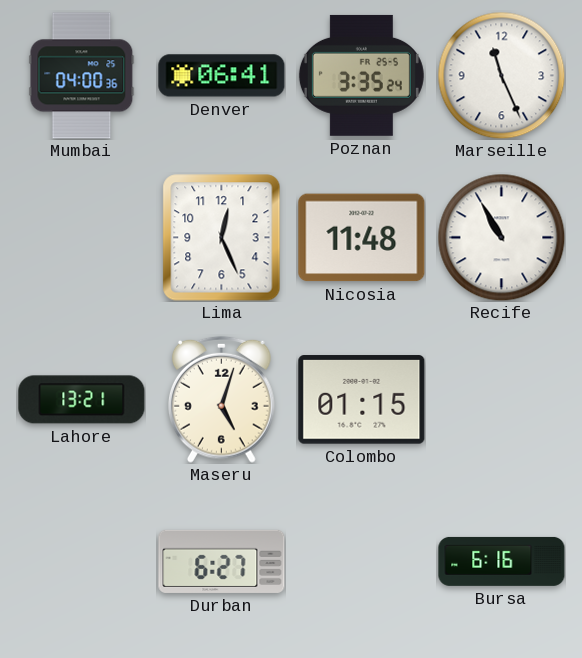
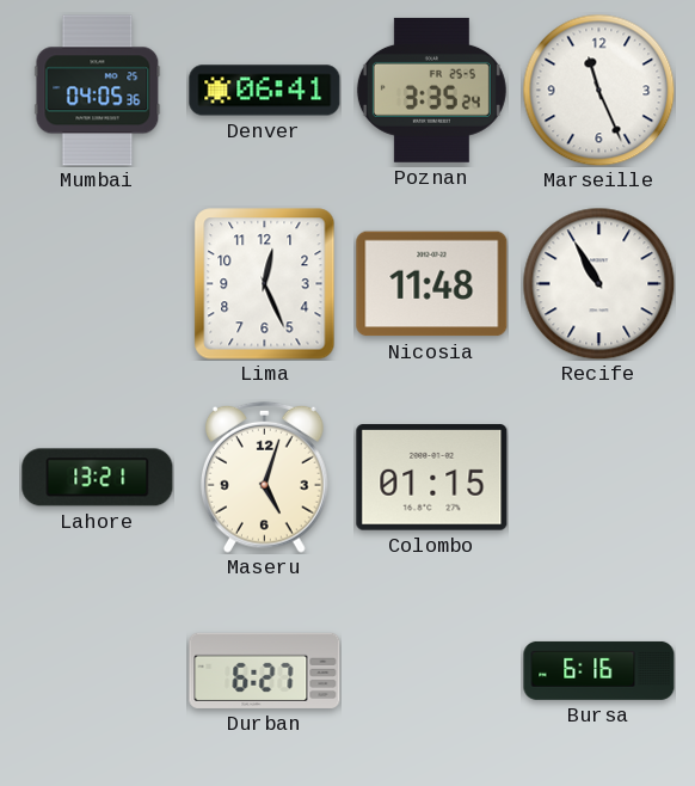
Mumbai: 04:00 -> 04:05 (98, 91)
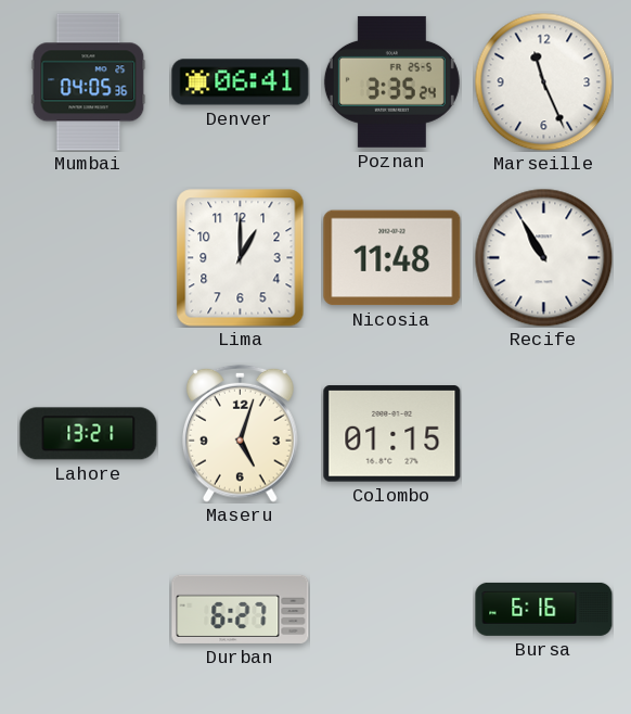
Lima: 12:26 -> 1:00 (241, 258)
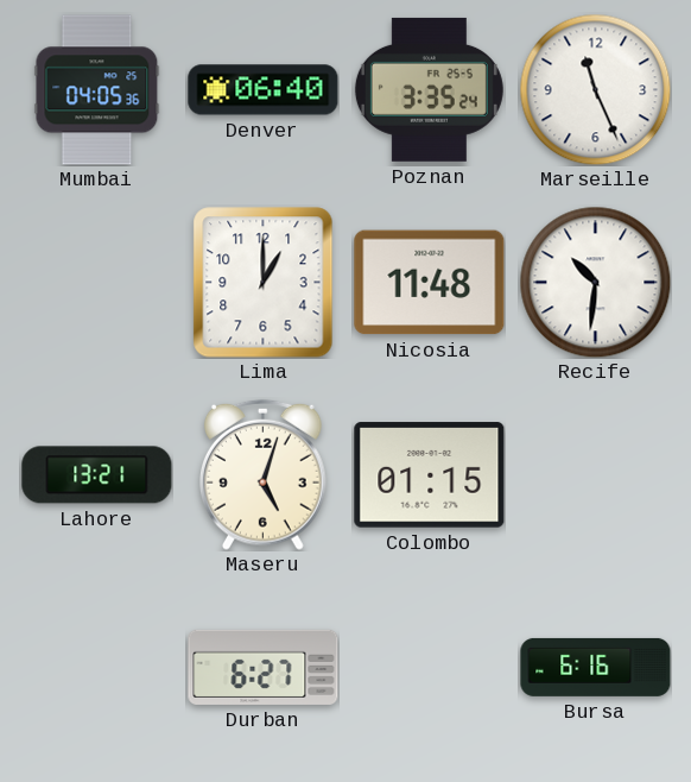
Denver: 06:41 -> 06:40 (264, 90)
Recife: 10:55 -> 10:31 (595, 282)
